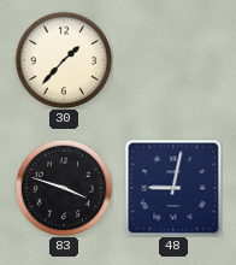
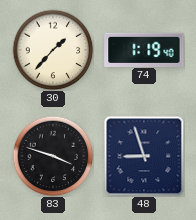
74: none -> 1:19 (144, 49)
48: 9:02 -> 8:57 (144, 156)
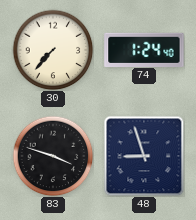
30: 1:37 -> 7:37 (53, 50)
74: 1:19 -> 1:24 (144, 49)
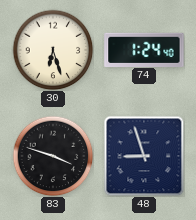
30: 7:37 -> 6:27 (53, 50)
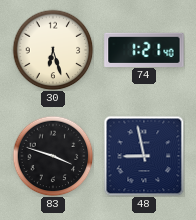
74: 1:24 -> 1:21 (144, 49)
48: 8:57 -> 8:58 (144, 156)
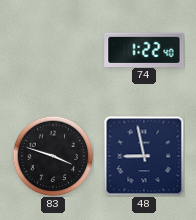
30: 6:27 -> none (53, 50)
74: 1:21 -> 1:22 (144, 49)
